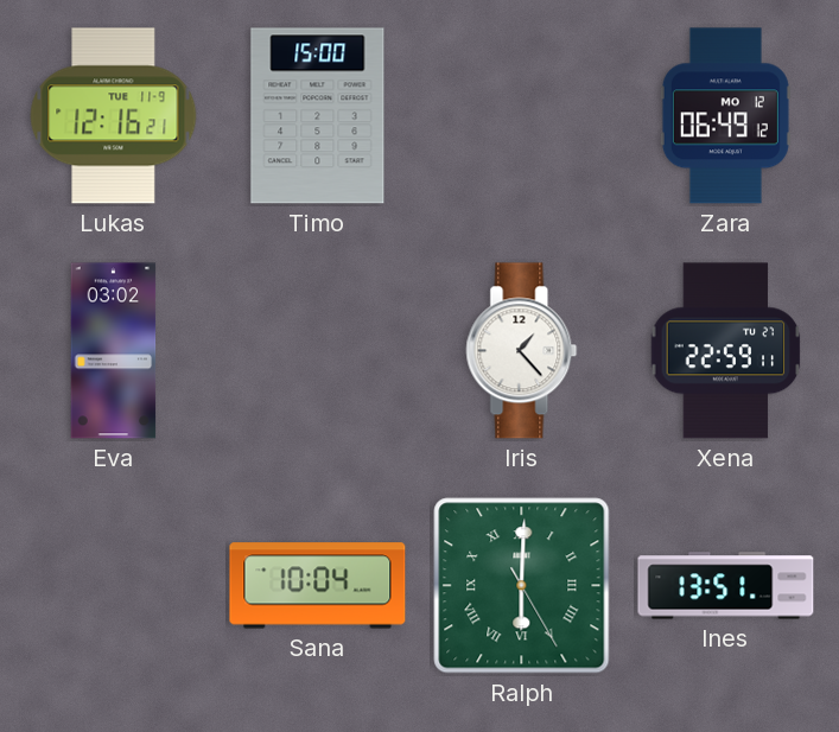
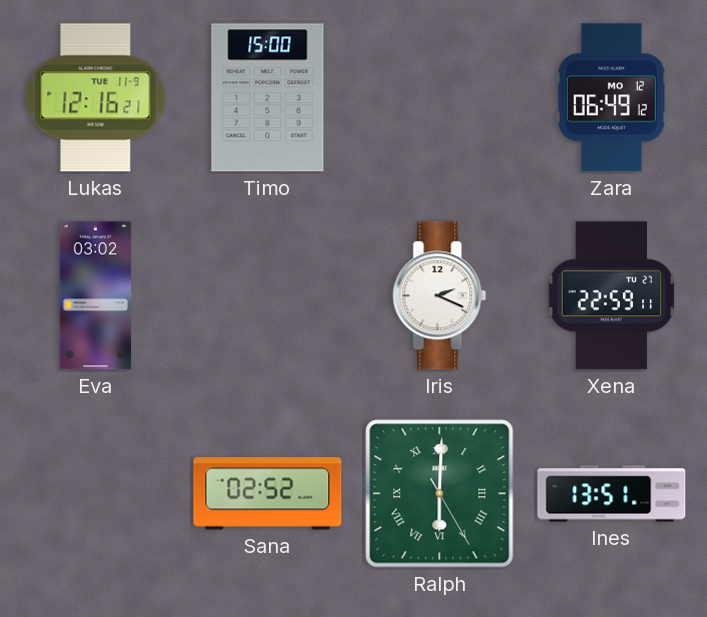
Iris: 1:23 -> 2:19 (440, 296)
Sana: 10:04 -> 02:52 (268, 494)
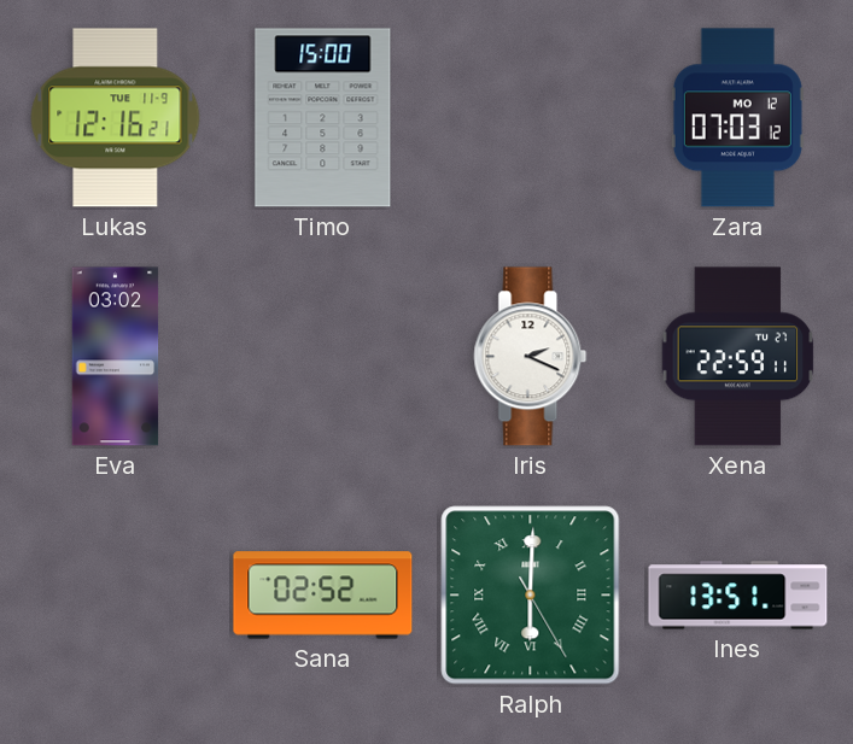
Zara: 06:49 -> 07:03 (737, 118)
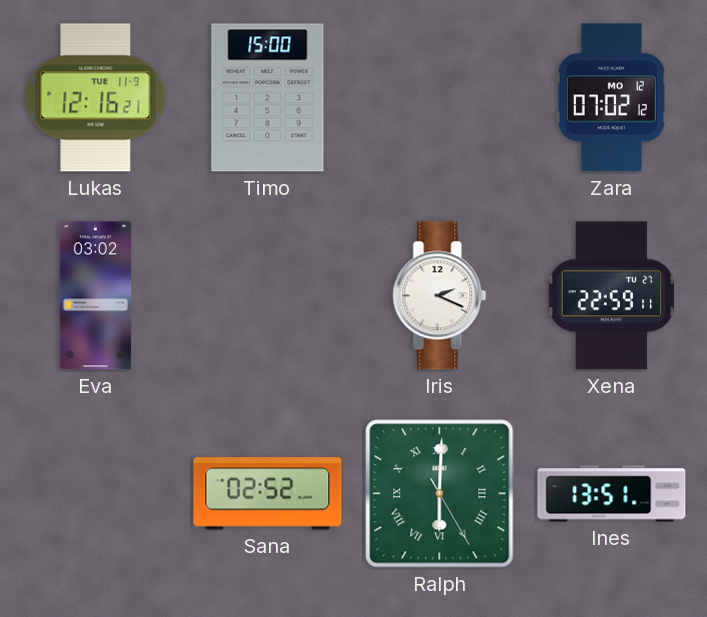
Zara: 07:03 -> 07:02 (611, 98)
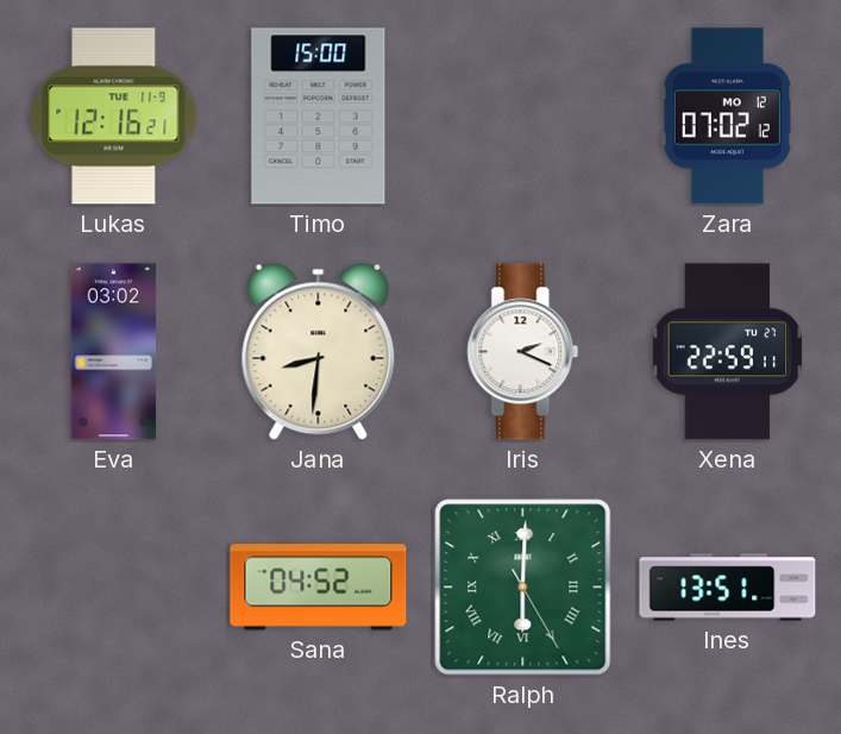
Jana: none -> 8:31 (319, 351)
Sana: 02:52 -> 04:52 (319, 588)
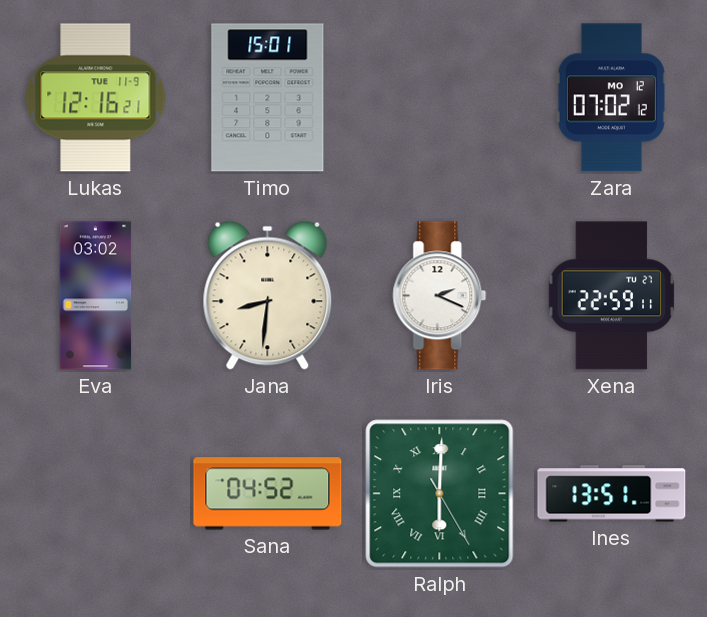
Timo: 15:00 -> 15:01 (268, 98)
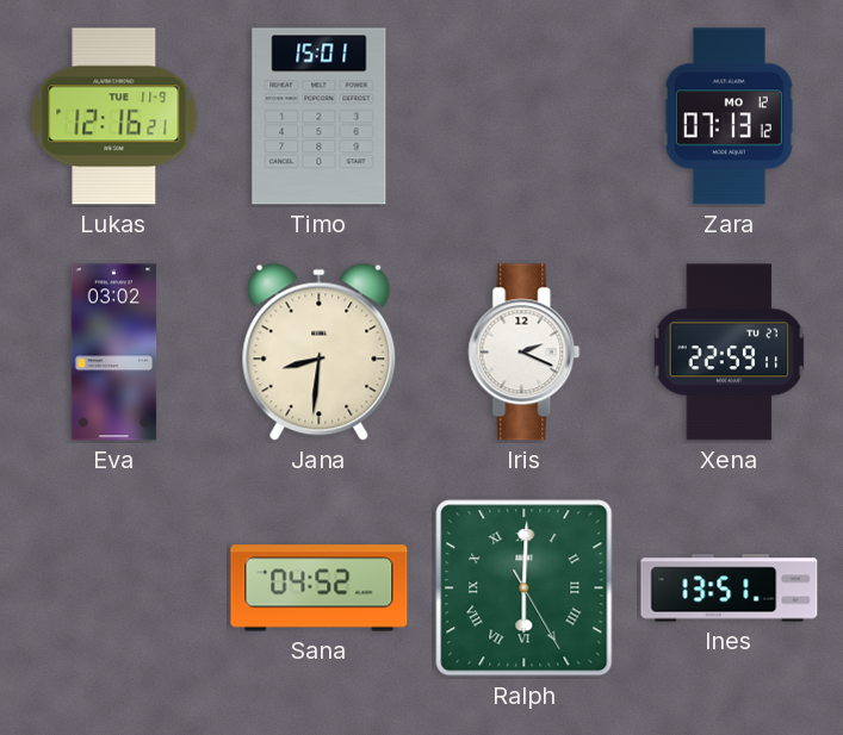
Zara: 07:02 -> 07:13 (729, 117)
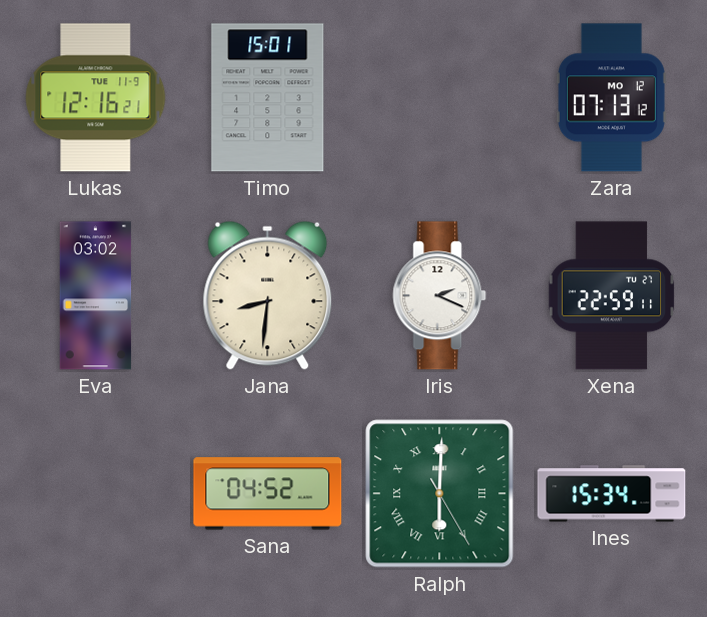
Ines: 13:51 -> 15:34 (612, 494)
